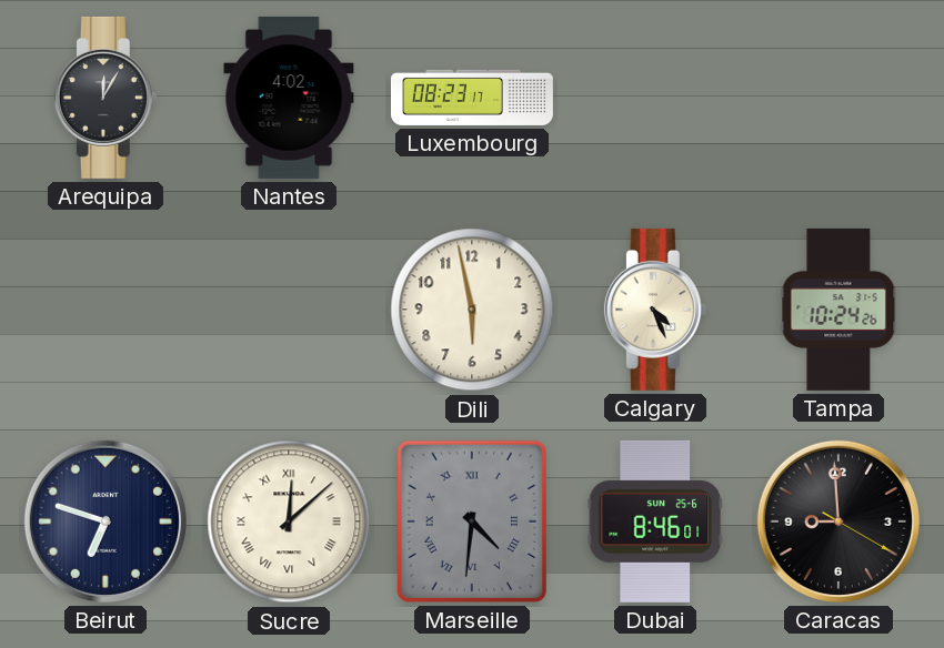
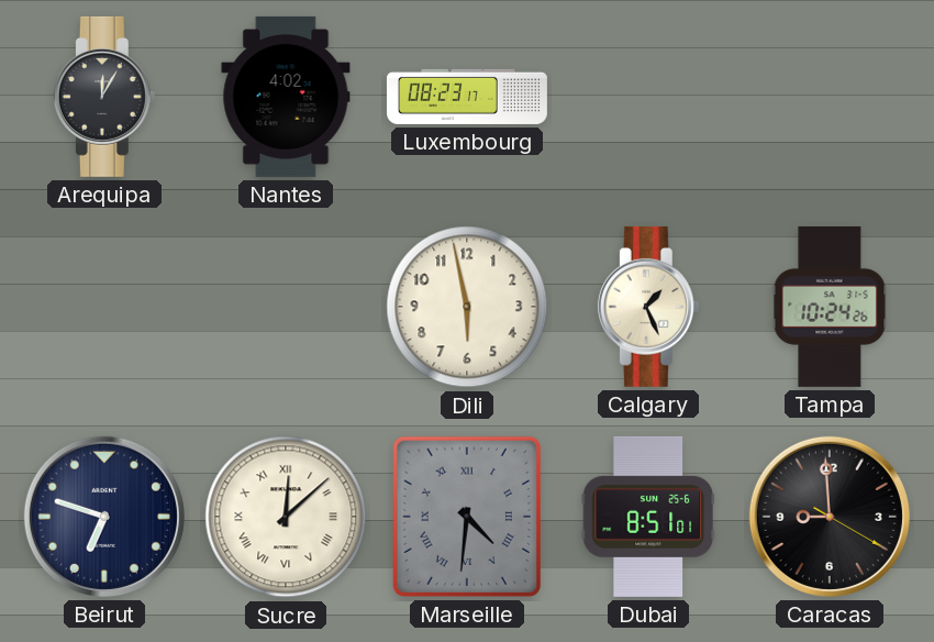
Calgary: 4:26 -> 1:26 (648, 307)
Dubai: 8:46 -> 8:51 (647, 517)
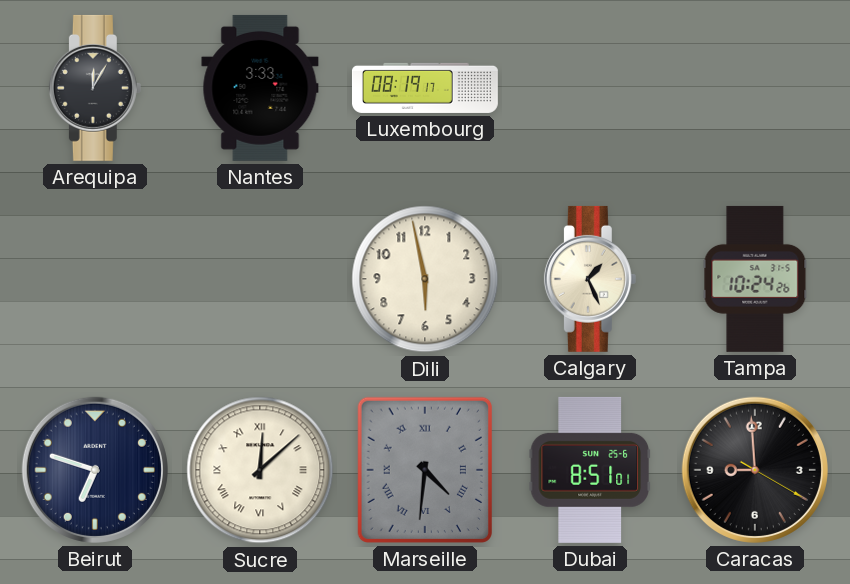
Nantes: 4:02 -> 3:33 (260, 88)
Luxembourg: 08:23 -> 08:19 (425, 88)
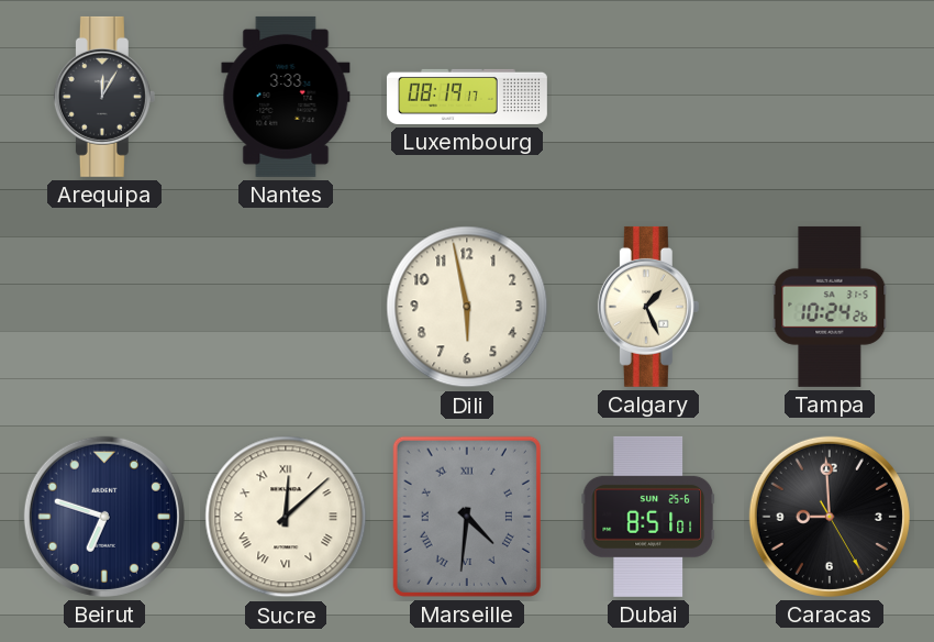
Caracas: 8:59:20 -> 8:59:25 (830, 517)
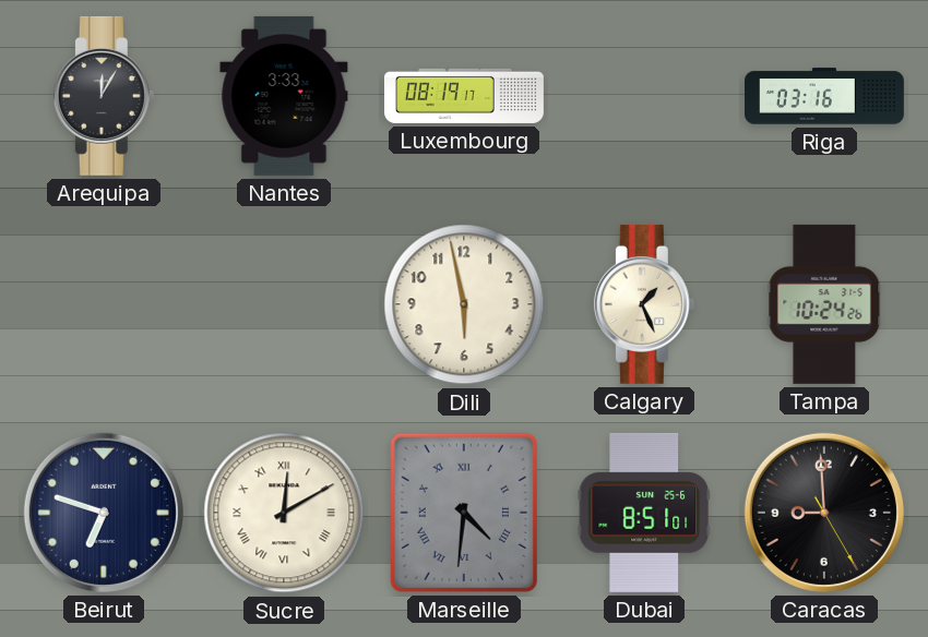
Riga: none -> 03:16 (825, 96)
Sucre: 12:08 -> 12:10 (284, 513)
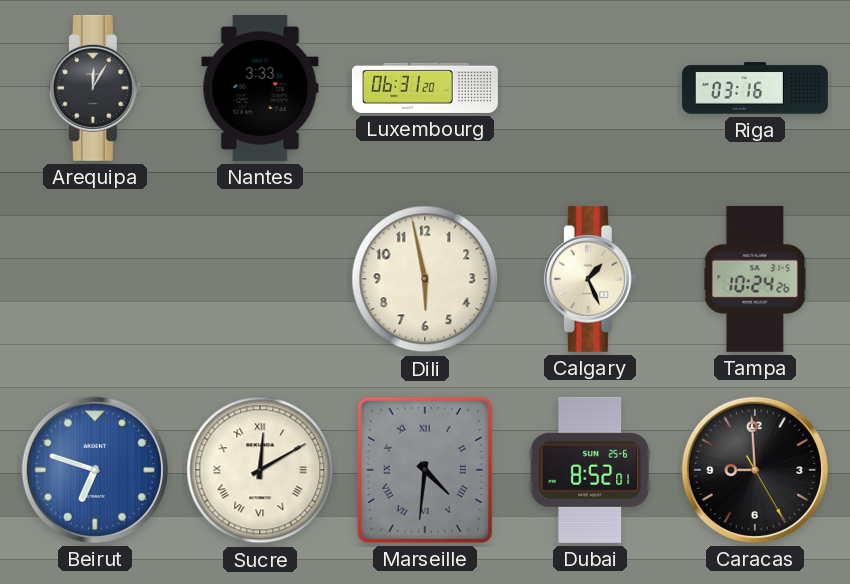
Luxembourg: 08:19 -> 06:31 (425, 88)
Beirut dial: navy -> blue (95, 470)
Dubai: 8:51 -> 8:52 (589, 470)
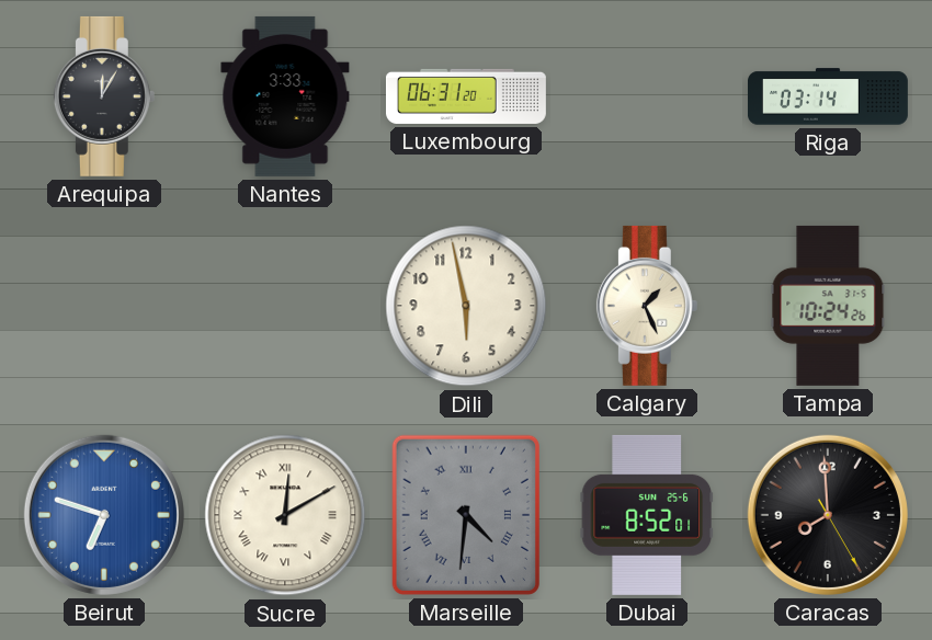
Riga: 03:16 -> 03:14 (829, 96)
Caracas: 8:59 -> 7:59 (828, 515)
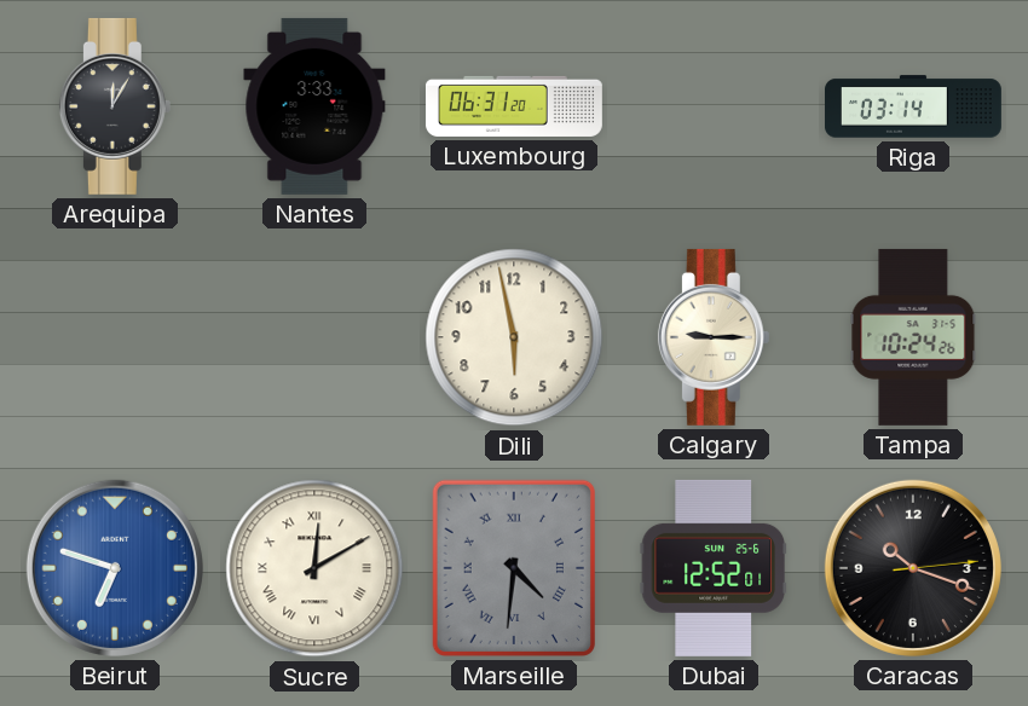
Calgary: 1:26 -> 9:15 (714, 337)
Dubai: 8:52 -> 12:52 (712, 568)
Caracas: 7:59 -> 10:18 (913, 568)
